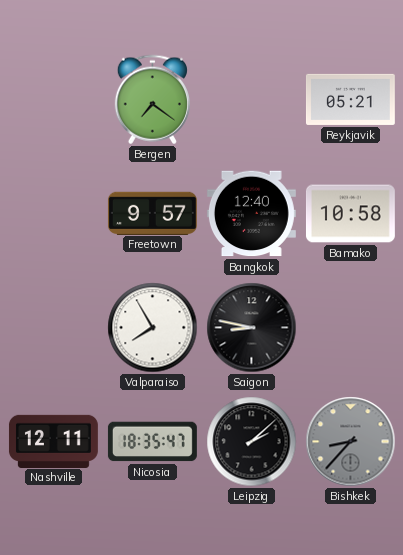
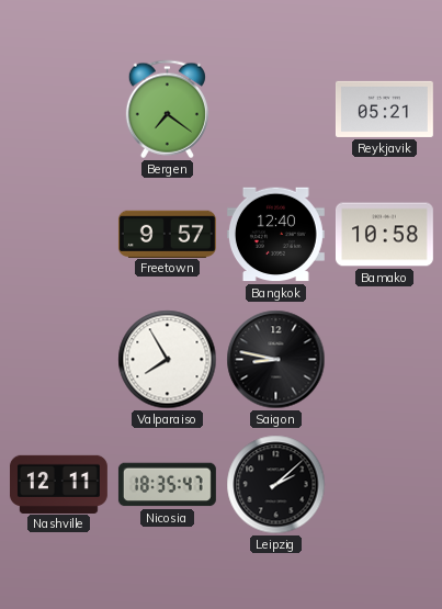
Bishkek: 8:37 -> none (351, 442)
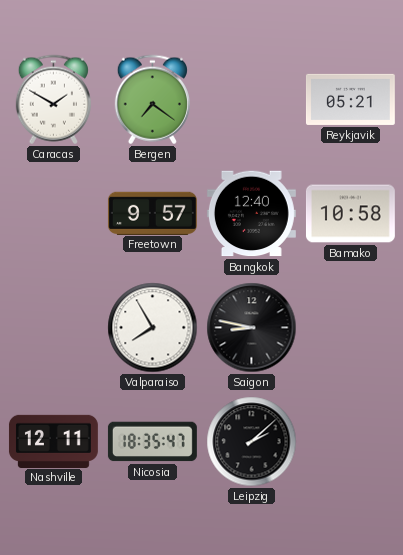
Caracas: none -> 1:50 (53, 100)
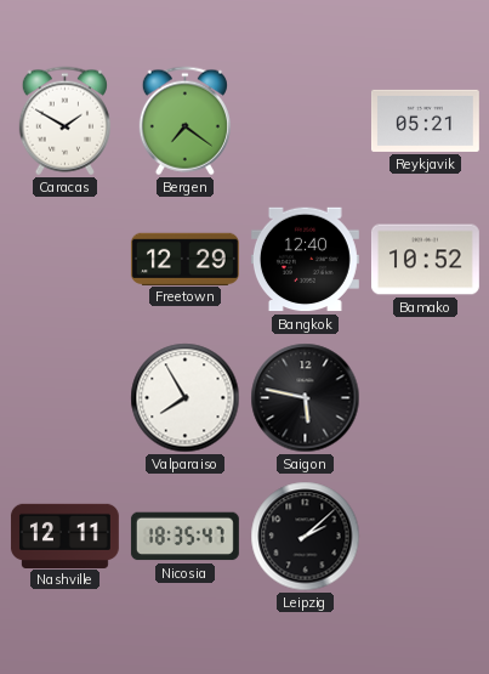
Freetown: 9:57 -> 12:29 (184, 259)
Bamako: 10:58 -> 10:52 (425, 260)
Saigon: 8:47 -> 5:47 (306, 398)
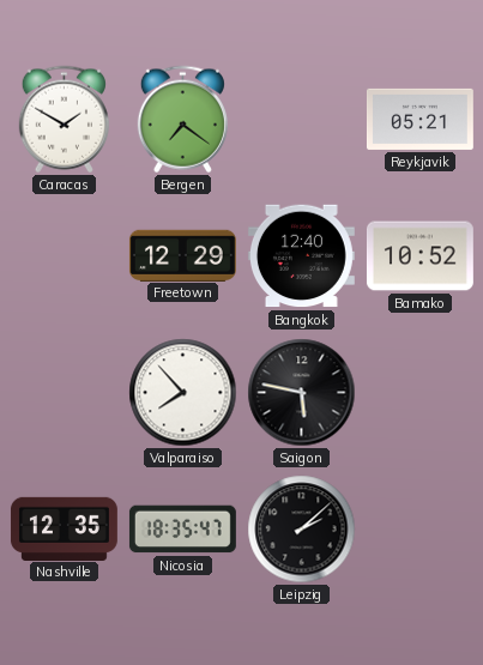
Valparaiso: 7:55 -> 7:53 (183, 393)
Nashville: 12:11 -> 12:35 (64, 528)
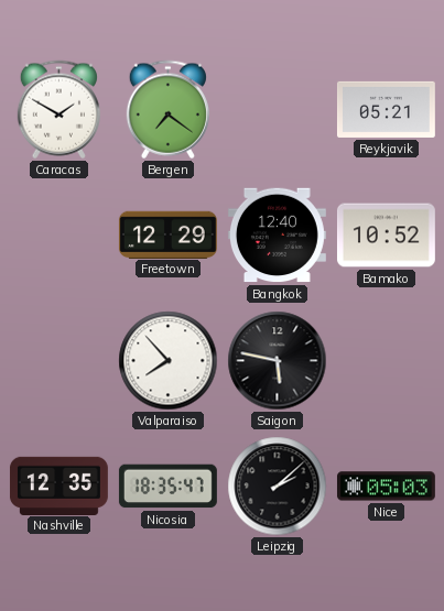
Nice: none -> 05:03 (386, 487)
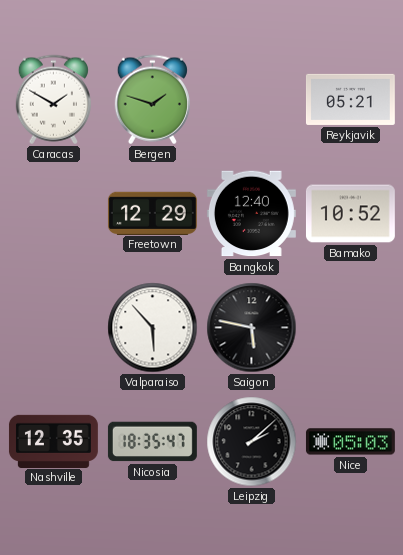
Bergen: 7:21 -> 1:48 (152, 100)
Valparaiso: 7:53 -> 5:53 (153, 328)
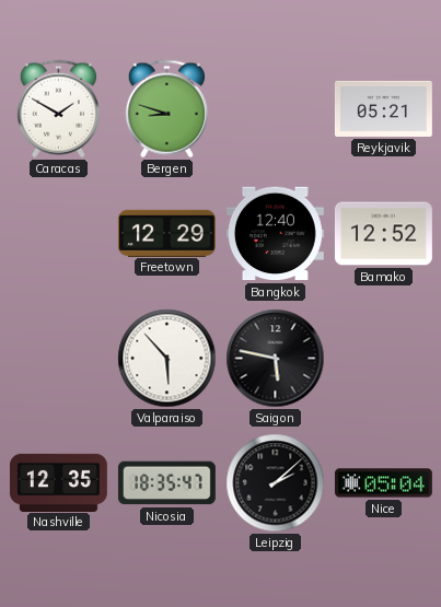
Bergen: 1:48 -> 8:48 (166, 109)
Bamako: 10:52 -> 12:52 (383, 234)
Nice: 05:03 -> 05:04 (383, 483)
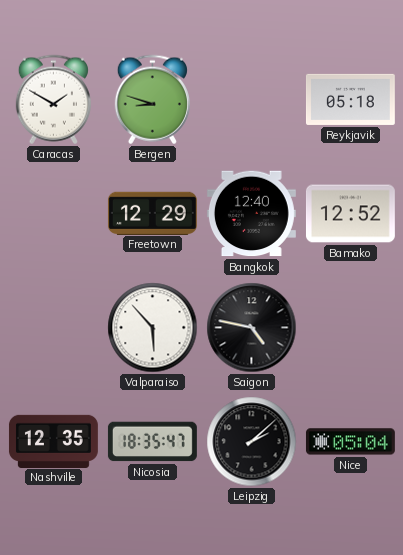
Reykjavik: 05:21 -> 05:18 (350, 99)
Saigon: 5:47 -> 4:47 (252, 328)
